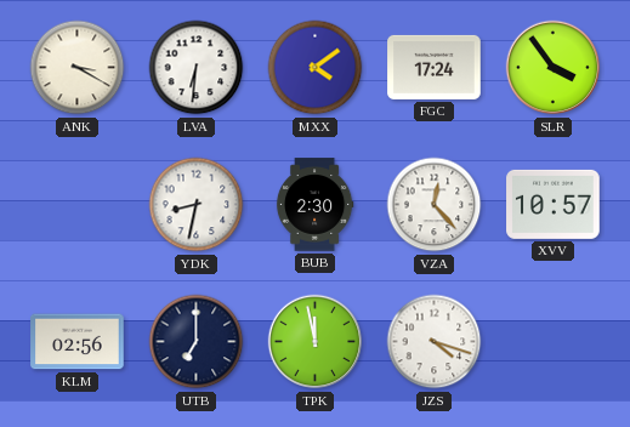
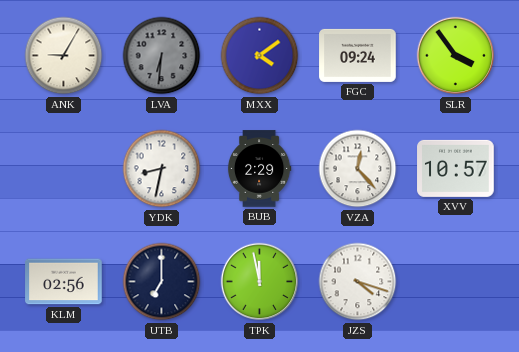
ANK: 3:20 -> 9:05 (64, 56)
LVA dial: white -> grey (162, 56)
FGC: 17:24 -> 09:24 (358, 55)
BUB: 2:30 -> 2:29 (259, 169)
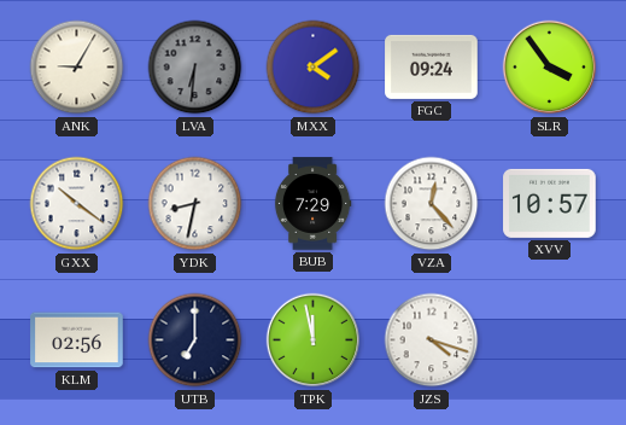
GXX: none -> 10:21 (77, 204)
BUB: 2:29 -> 7:29 (312, 204)
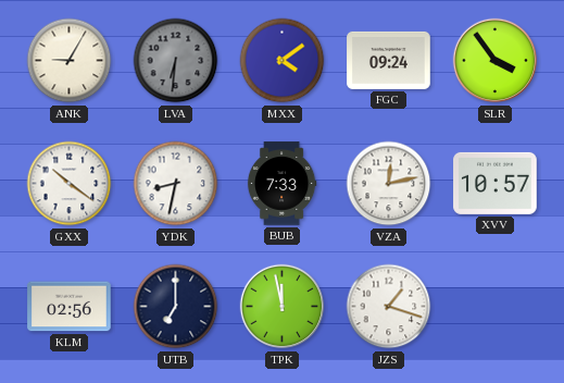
BUB: 7:29 -> 7:33 (281, 184)
VZA: 12:23 -> 12:13 (389, 184)
JZS: 4:18 -> 1:18 (389, 307)
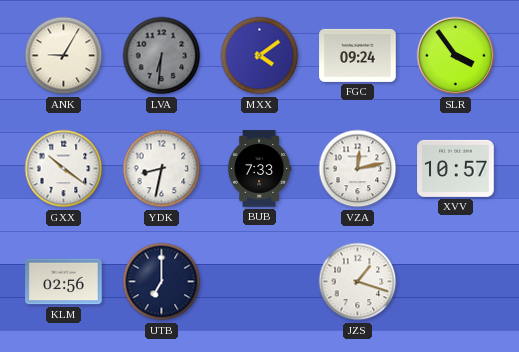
TPK: 11:58 -> none (283, 307)
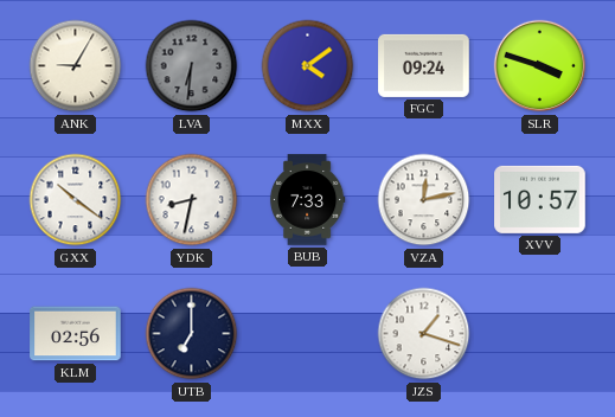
SLR: 3:54 -> 3:48 (540, 66)
